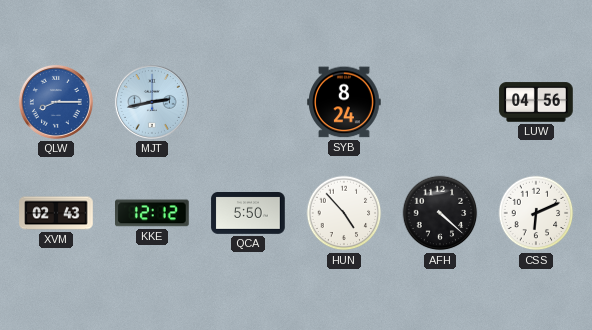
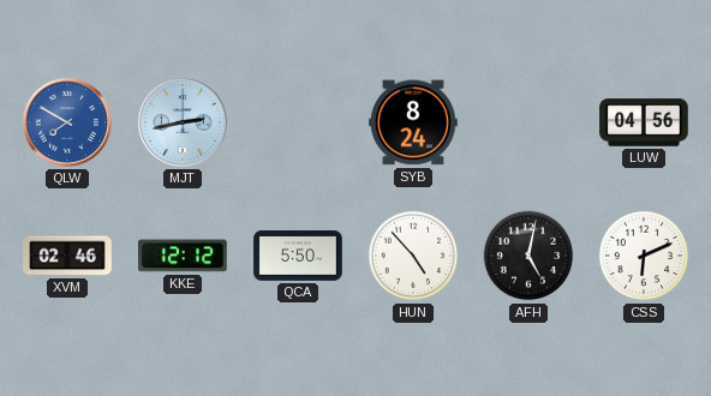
QLW: 8:15 -> 7:50 (67, 122)
XVM: 02:43 -> 02:46 (67, 256)
AFH: 4:22 -> 5:02 (528, 256)
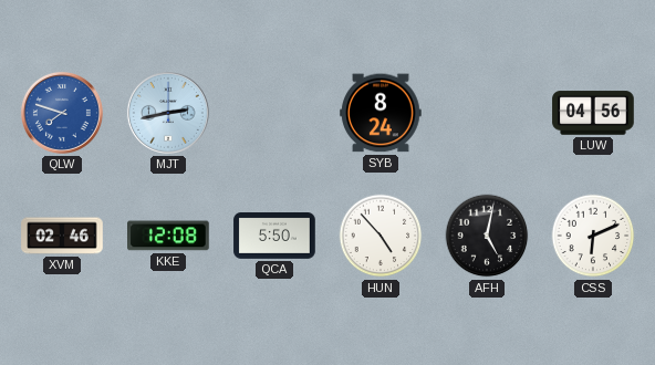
QLW: 7:50 -> 7:48 (62, 113)
KKE: 12:12 -> 12:08 (169, 236)
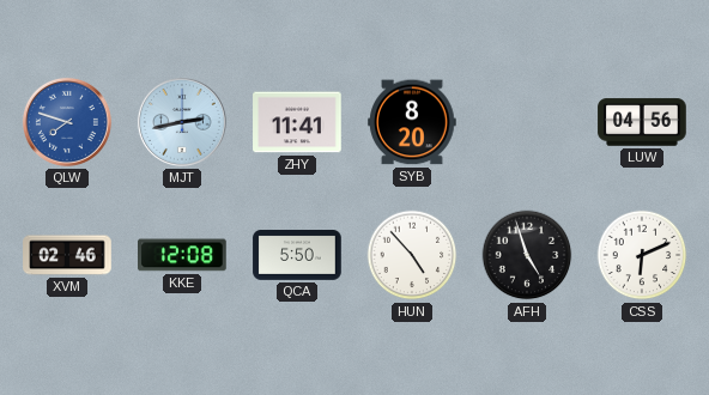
ZHY: none -> 11:41 (297, 122)
SYB: 8:24 -> 8:20 (412, 122)
AFH: 5:02 -> 4:57 (527, 255)
